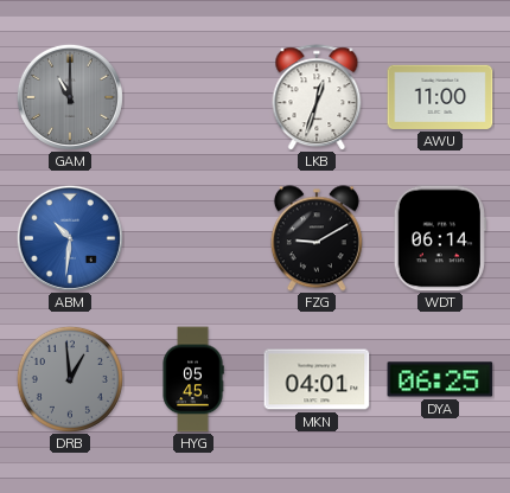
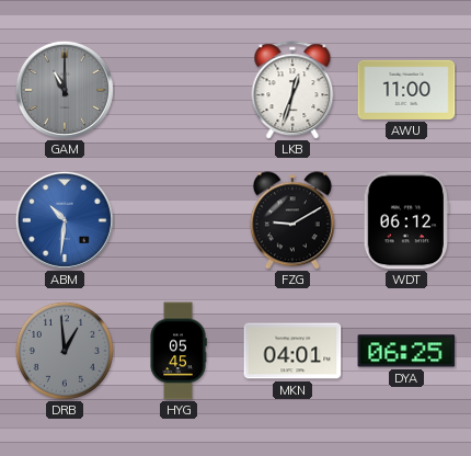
WDT: 06:14 -> 06:12 (406, 220)
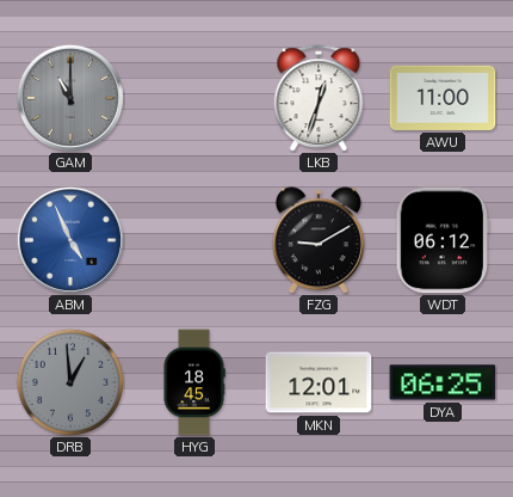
ABM: 10:31 -> 4:56 (70, 240)
HYG: 05:45 -> 18:45 (194, 382)
MKN: 04:01 -> 12:01 (319, 382)
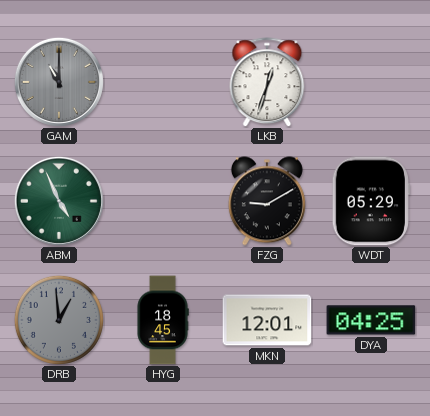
AWU: 11:00 -> none (443, 98)
ABM dial: blue -> green (59, 201)
WDT: 06:12 -> 05:29 (371, 201)
DYA: 06:25 -> 04:25 (371, 320)
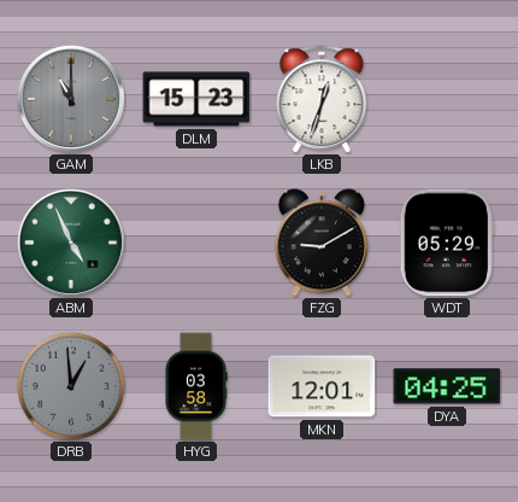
DLM: none -> 15:23 (196, 99)
HYG: 18:45 -> 03:58 (196, 386)
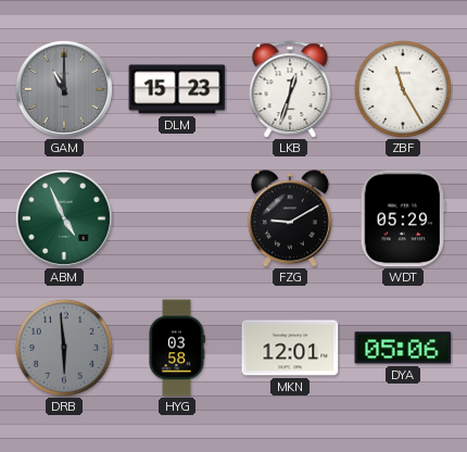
ZBF: none -> 11:25 (403, 89)
DRB: 12:59 -> 5:59 (64, 348)
DYA: 04:25 -> 05:06 (403, 348)
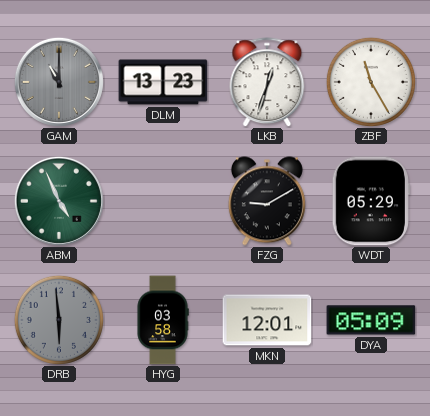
DLM: 15:23 -> 13:23 (163, 82)
DYA: 05:06 -> 05:09 (371, 320)
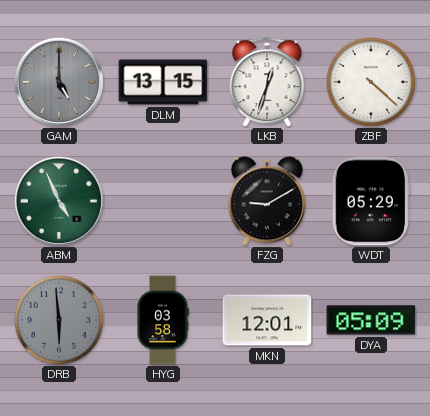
GAM: 11:00 -> 5:00 (59, 82)
DLM: 13:23 -> 13:15 (163, 82)
ZBF: 11:25 -> 4:22 (371, 82)
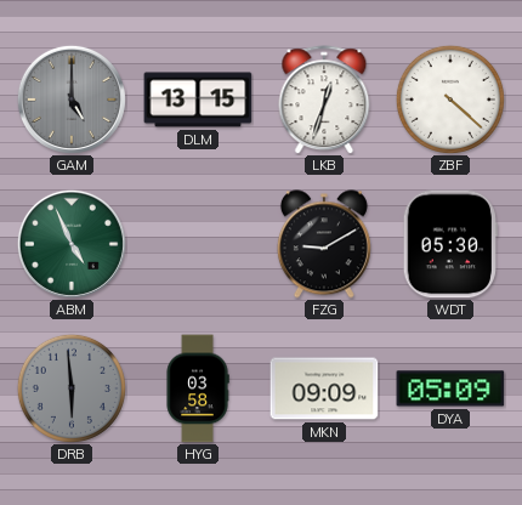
WDT: 05:29 -> 05:30 (450, 244)
MKN: 12:01 -> 09:09 (324, 388)
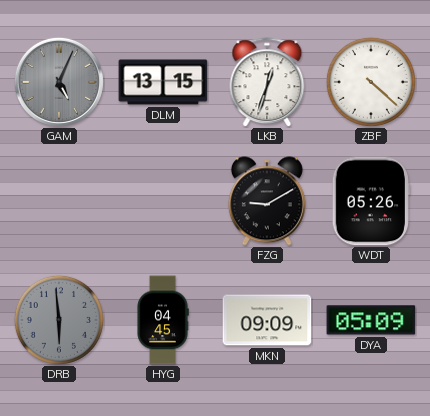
GAM: 5:00 -> 5:04 (59, 82)
ABM: 4:56 -> none (72, 244)
WDT: 05:30 -> 05:26 (371, 201)
HYG: 03:58 -> 04:45 (163, 320)
